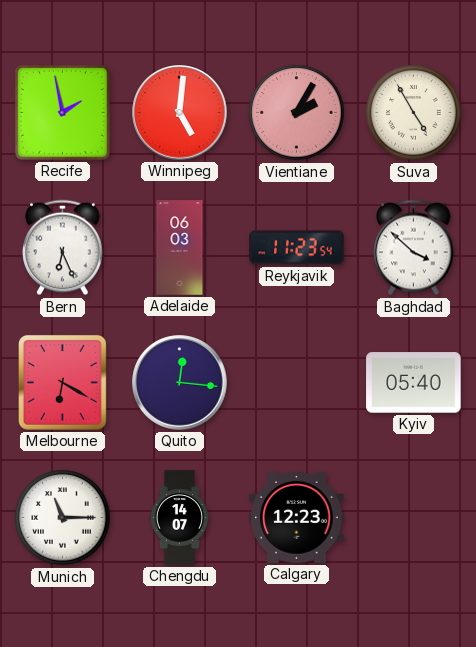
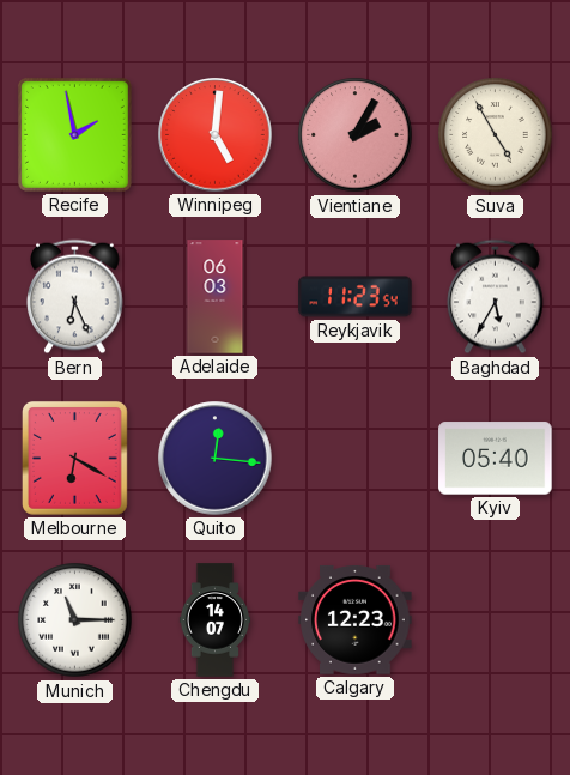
Baghdad: 3:52 -> 5:35 (496, 297)
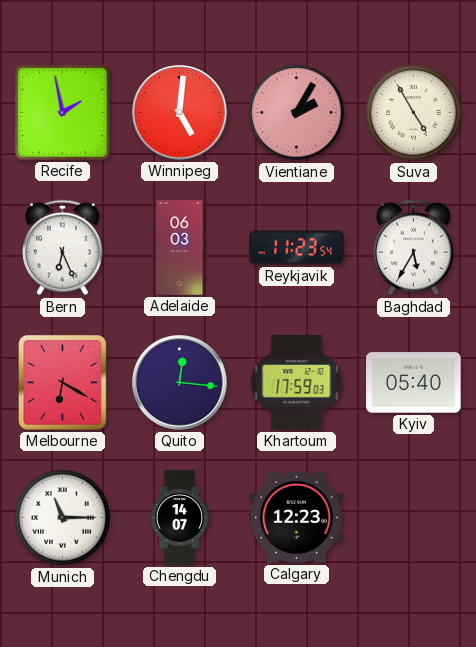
Khartoum: none -> 17:59 (297, 383)
